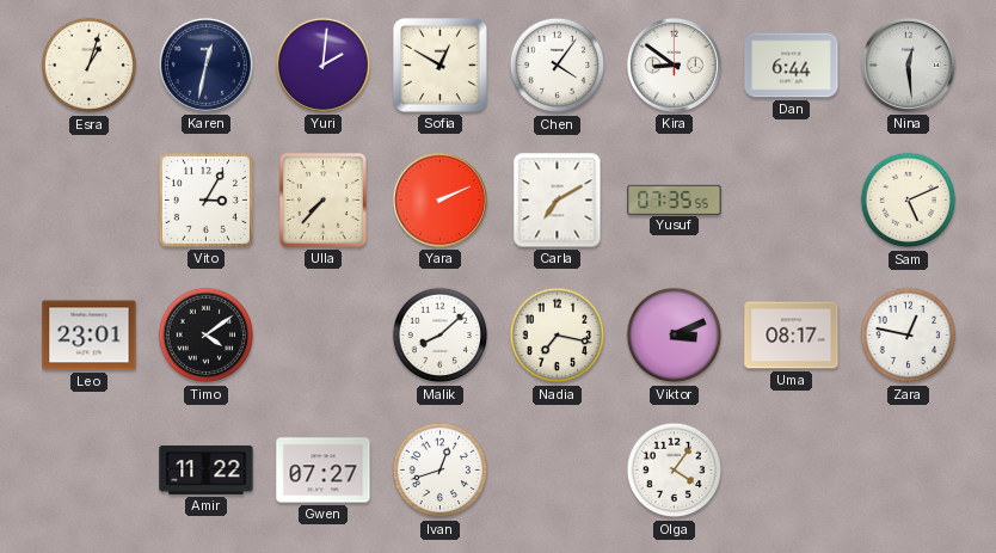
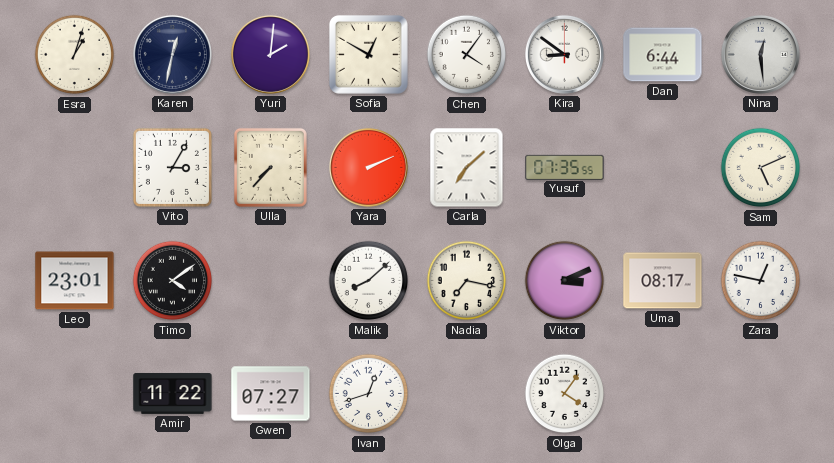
Carla: 7:10 -> 7:08 (467, 168)
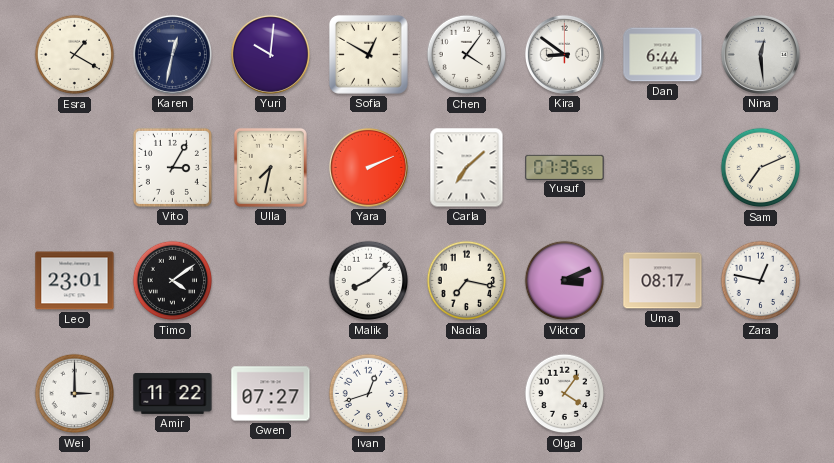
Esra: 1:03 -> 1:20 (75, 55)
Yuri: 2:01 -> 10:01 (270, 54)
Ulla: 7:37 -> 7:32 (270, 167)
Sam: 5:11 -> 7:11 (761, 168)
Wei: none -> 3:00 (75, 394)
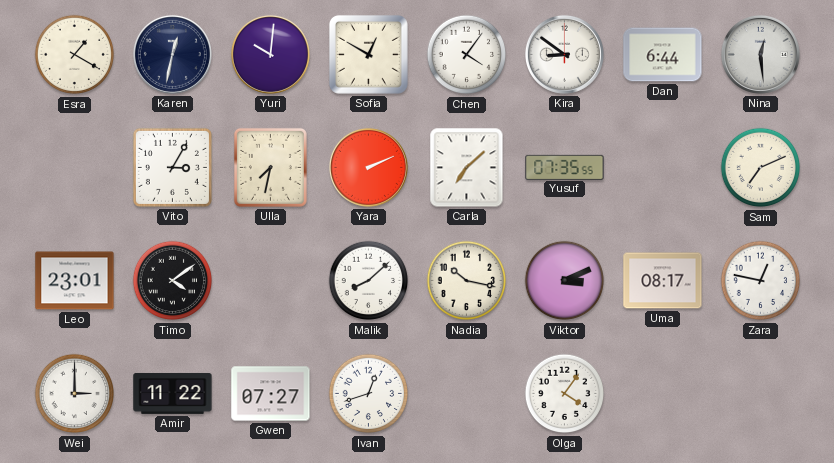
Nadia: 7:17 -> 10:17 (467, 281)
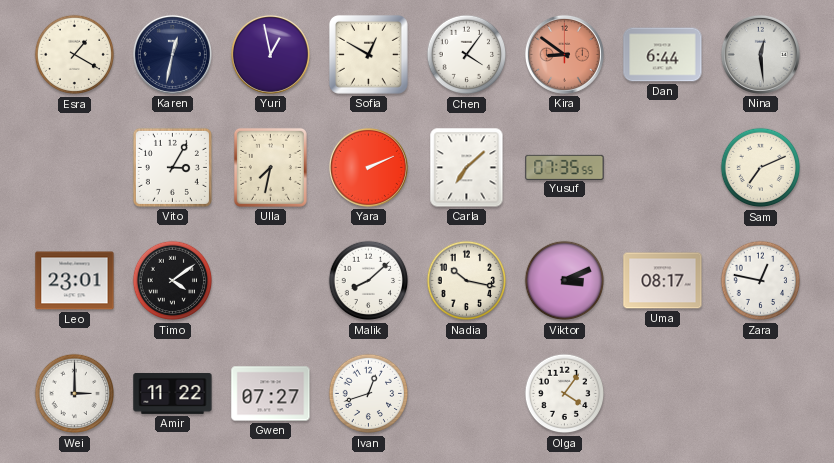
Yuri: 10:01 -> 12:58 (270, 54)
Kira dial: white -> salmon (564, 54)
